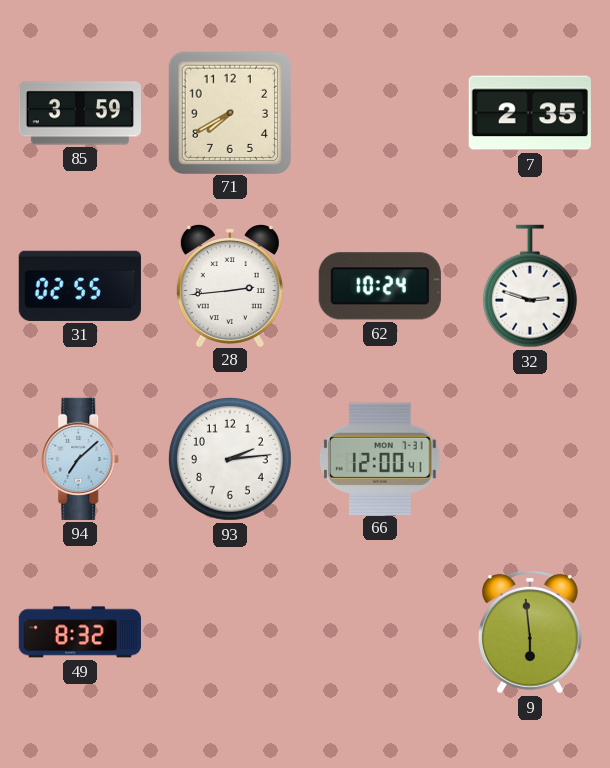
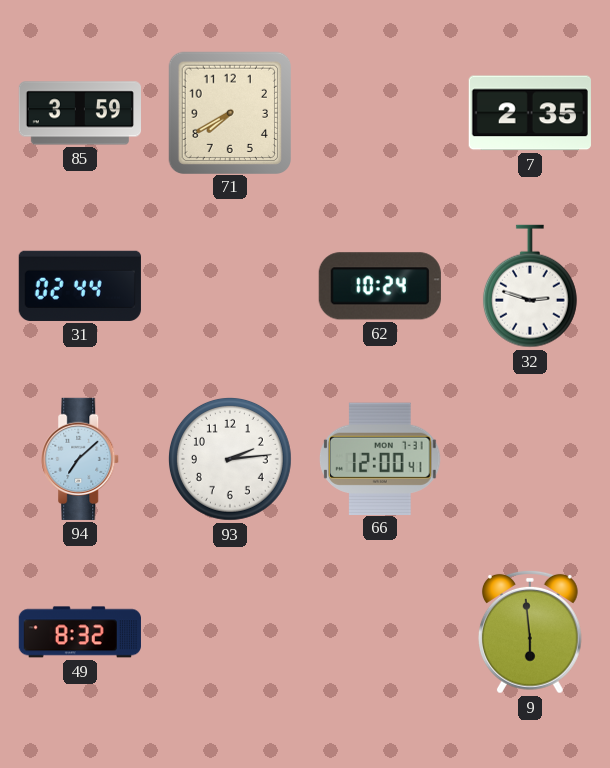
31: 02:55 -> 02:44 (80, 286)
28: 2:44 -> none (230, 286)
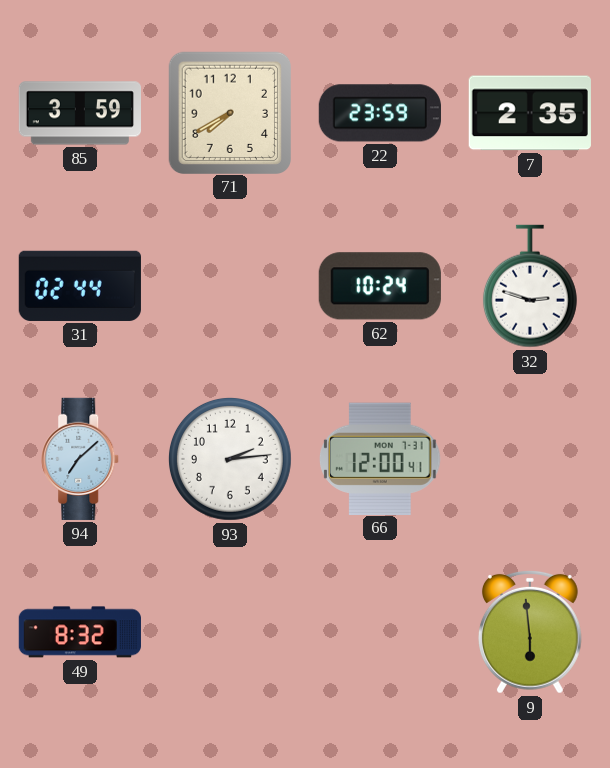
22: none -> 23:59 (380, 113)
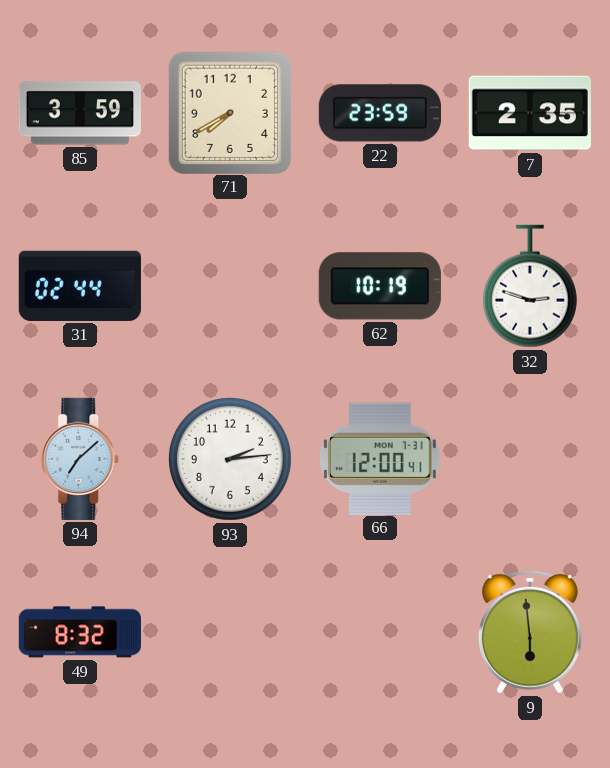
62: 10:24 -> 10:19 (380, 286)
